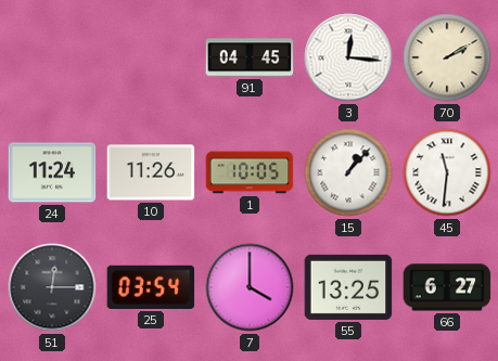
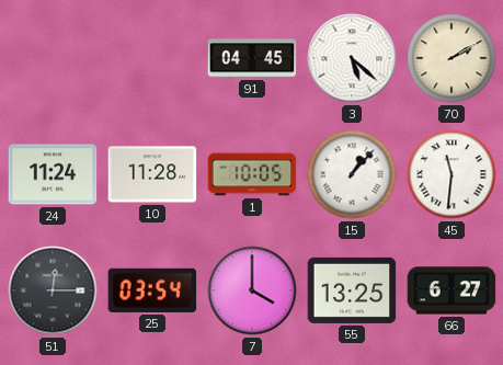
3: 12:16 -> 5:22 (352, 58)
10: 11:26 -> 11:28 (152, 174)
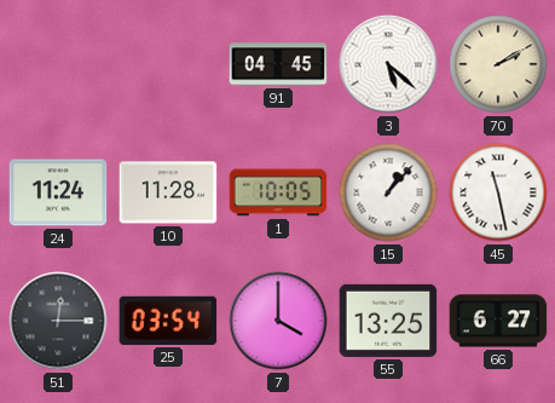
45: 11:31 -> 11:28 (498, 192)
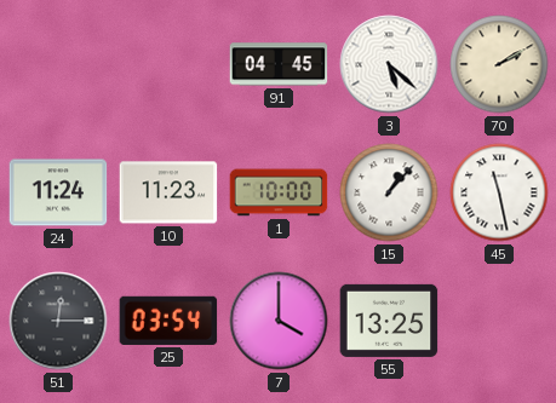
10: 11:28 -> 11:23 (168, 192)
1: 10:05 -> 10:00 (279, 192)
66: 6:27 -> none (498, 321)
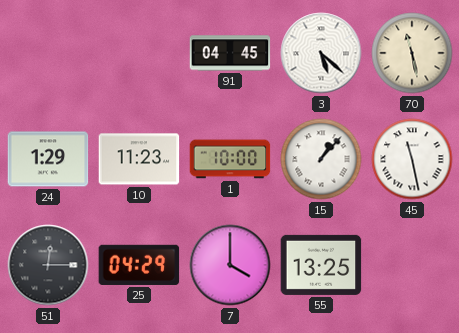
70: 2:10 -> 11:28 (412, 53)
24: 11:24 -> 1:29 (48, 159)
25: 03:54 -> 04:29 (139, 265)
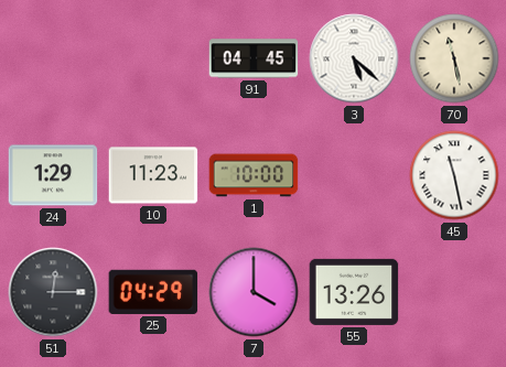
15: 1:07 -> none (321, 159)
55: 13:25 -> 13:26 (354, 292)
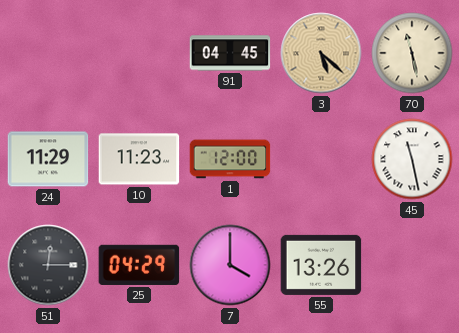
3 dial: white -> champagne (321, 53)
24: 1:29 -> 11:29 (48, 159)
1: 10:00 -> 12:00 (230, 159)
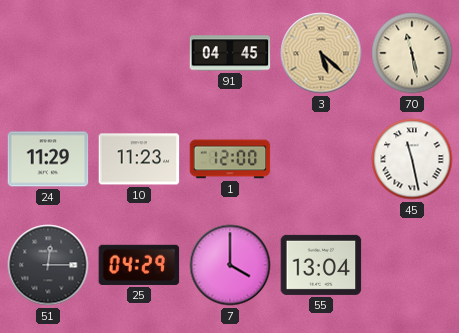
55: 13:26 -> 13:04 (321, 265)
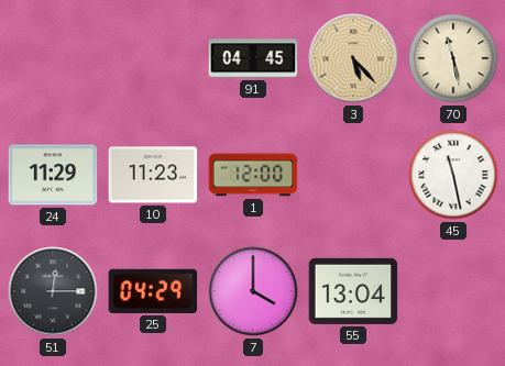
3: 5:22 -> 5:23 (353, 58)
